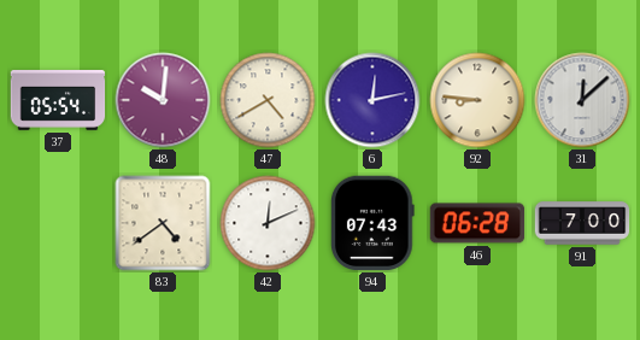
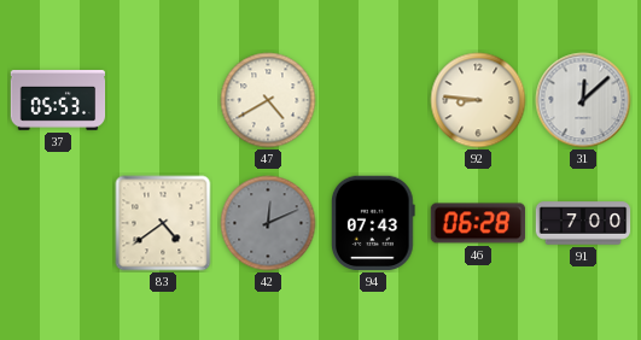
37: 05:54 -> 05:53 (58, 101)
48: 10:01 -> none (163, 100)
6: 12:13 -> none (372, 100)
42 dial: white -> grey (268, 223)
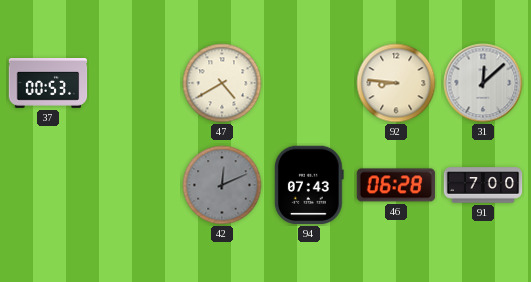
37: 05:53 -> 00:53 (48, 84)
83: 4:39 -> none (163, 223)
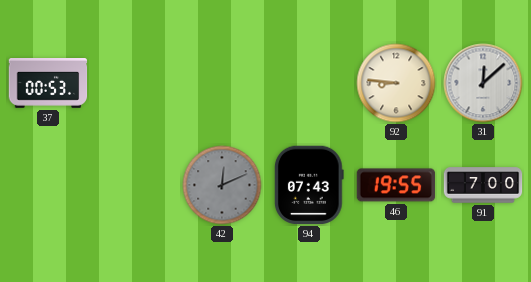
47: 4:40 -> none (222, 83)
46: 06:28 -> 19:55 (396, 185)
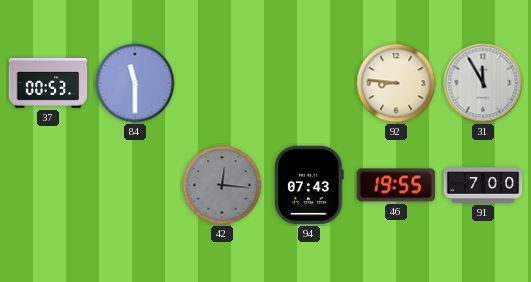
84: none -> 11:30 (135, 83)
31: 12:08 -> 11:55 (483, 83)
42: 12:11 -> 12:16 (222, 185)
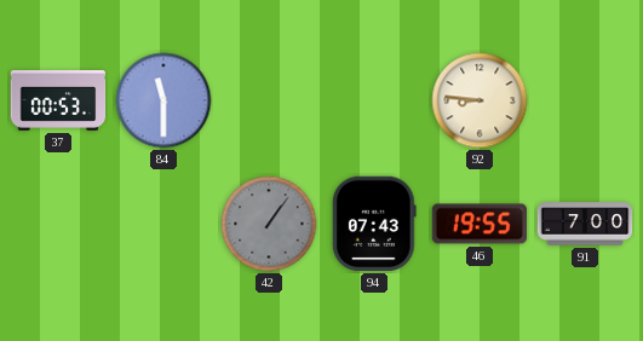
31: 11:55 -> none (483, 83)
42: 12:16 -> 1:06 (269, 224)
